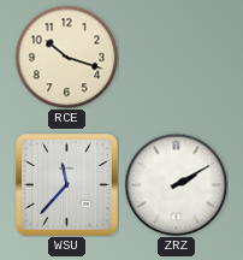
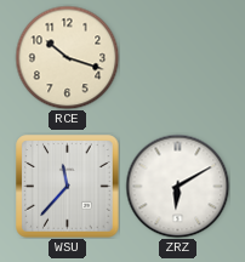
ZRZ: 2:10 -> 6:10 (177, 186)
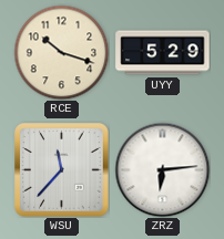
UYY: none -> 5:29 (163, 53)
ZRZ: 6:10 -> 6:14 (162, 169)
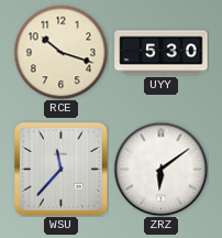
UYY: 5:29 -> 5:30 (162, 53)
ZRZ: 6:14 -> 6:09 (160, 169)
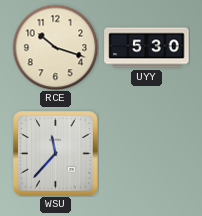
ZRZ: 6:09 -> none (160, 169)
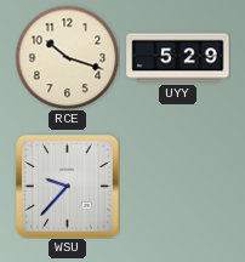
UYY: 5:30 -> 5:29 (178, 58)
WSU: 11:37 -> 9:37 (68, 187)
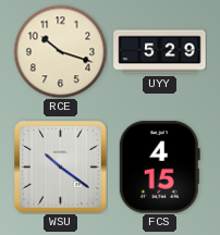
WSU: 9:37 -> 10:21 (61, 168)
FCS: none -> 4:15 (159, 168)
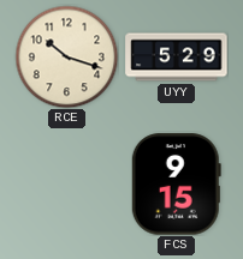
WSU: 10:21 -> none (61, 168)
FCS: 4:15 -> 9:15 (176, 185)
